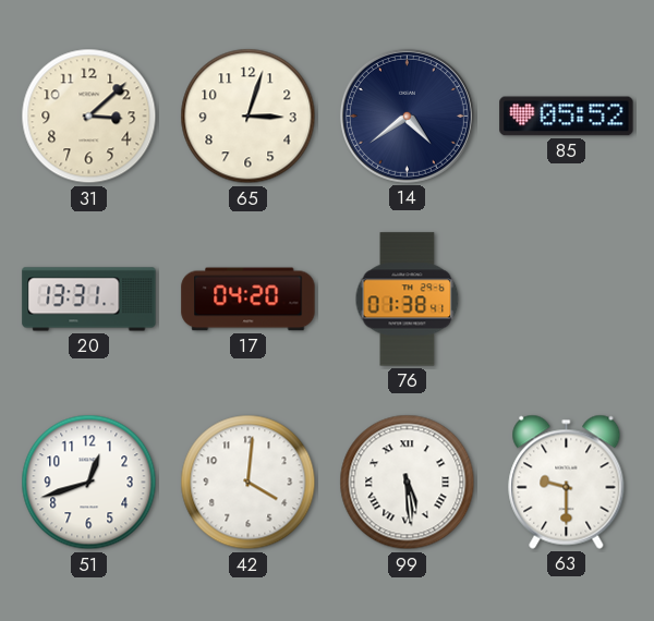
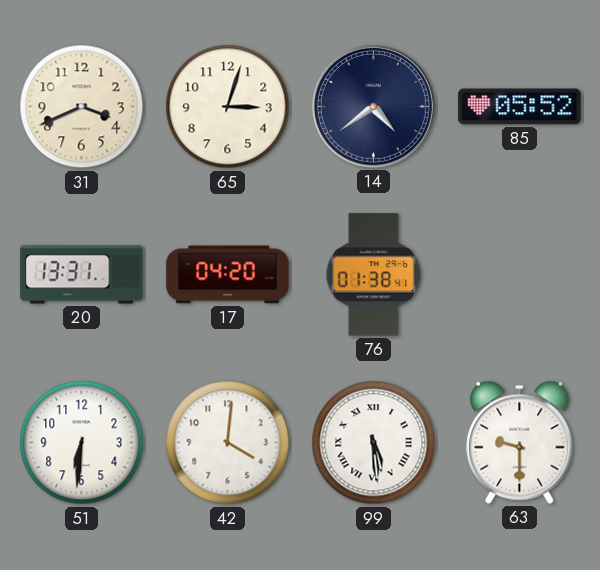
31: 3:08 -> 3:41 (82, 107)
51: 12:42 -> 6:31 (82, 443)
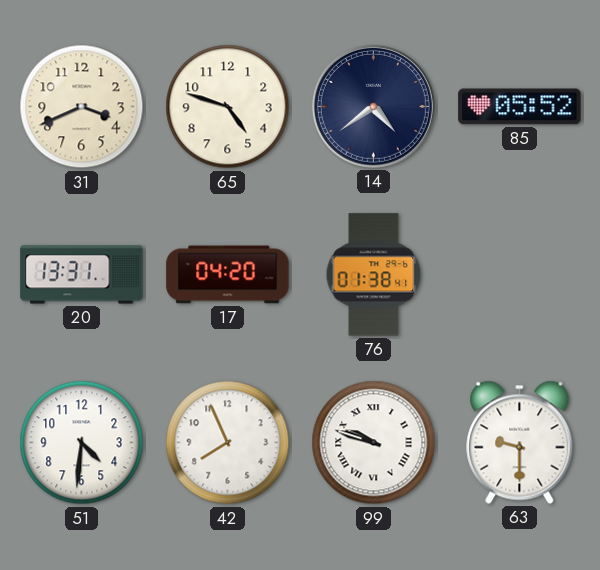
65: 3:03 -> 4:48 (228, 107)
51: 6:31 -> 4:31 (82, 443)
42: 4:01 -> 7:56 (228, 443)
99: 5:29 -> 9:48 (374, 443)
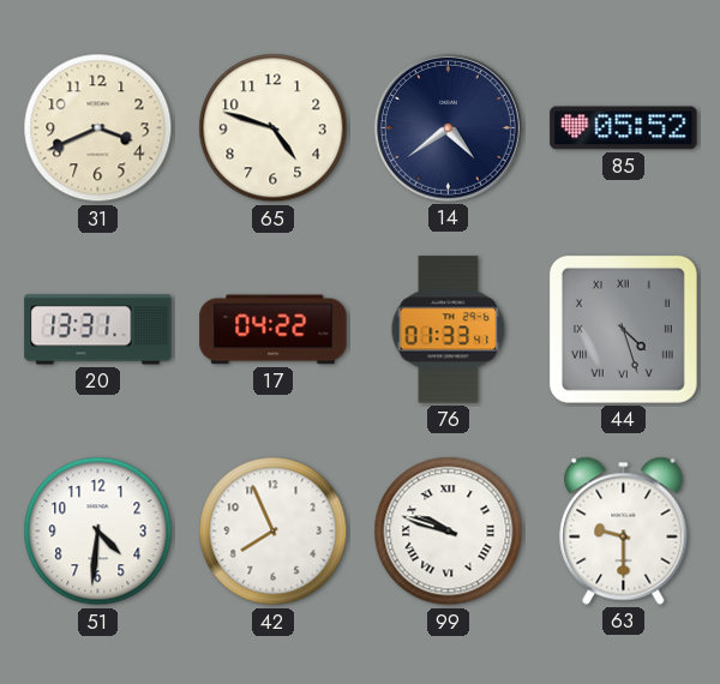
17: 04:20 -> 04:22 (274, 330)
76: 01:38 -> 01:33 (449, 330)
44: none -> 4:27 (623, 329)
